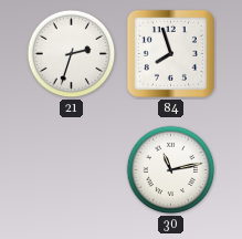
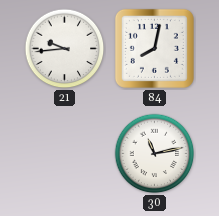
21: 2:33 -> 9:44 (65, 49)
84: 7:57 -> 8:02 (154, 48)
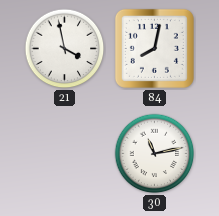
21: 9:44 -> 3:58 (65, 49)
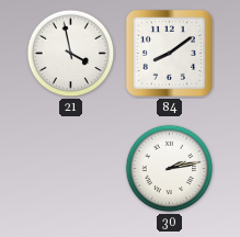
84: 8:02 -> 8:09 (169, 53)
30: 11:13 -> 2:13 (170, 169)
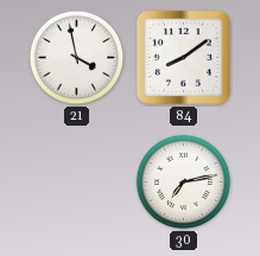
30: 2:13 -> 7:13 (184, 183)
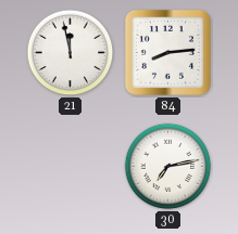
21: 3:58 -> 11:58 (71, 53)
84: 8:09 -> 8:14 (167, 52)
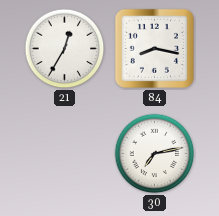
21: 11:58 -> 12:35 (65, 49)
84: 8:14 -> 8:17 (154, 48)
